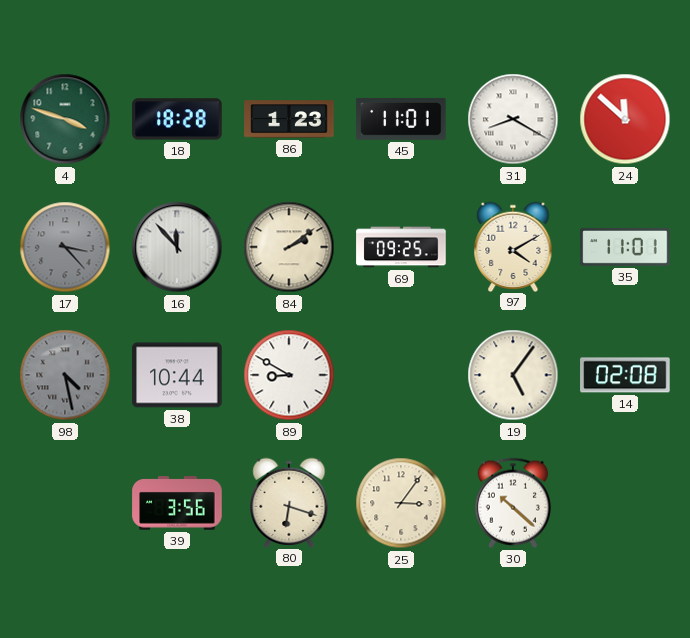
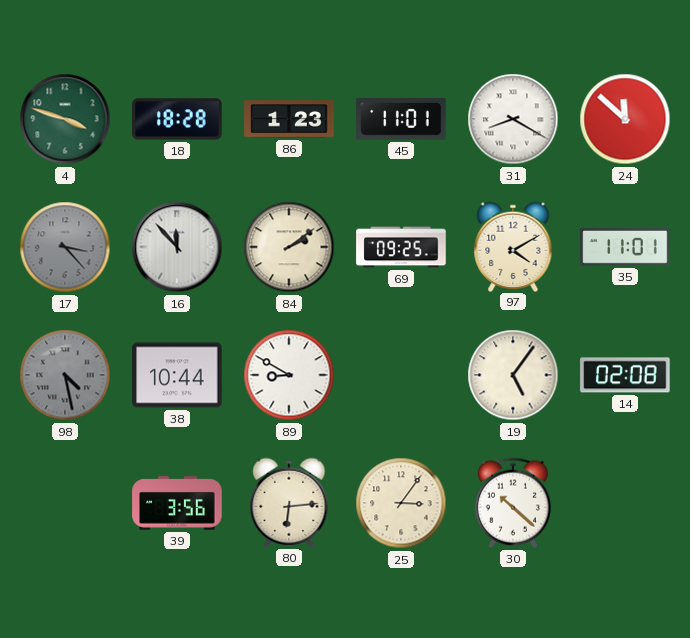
80: 6:18 -> 6:14 (289, 502)
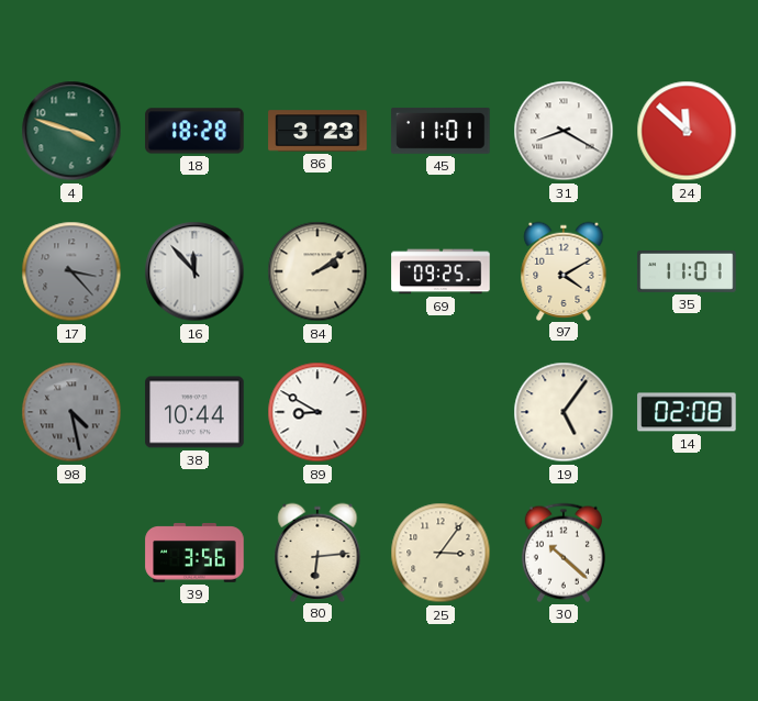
86: 1:23 -> 3:23 (317, 131)
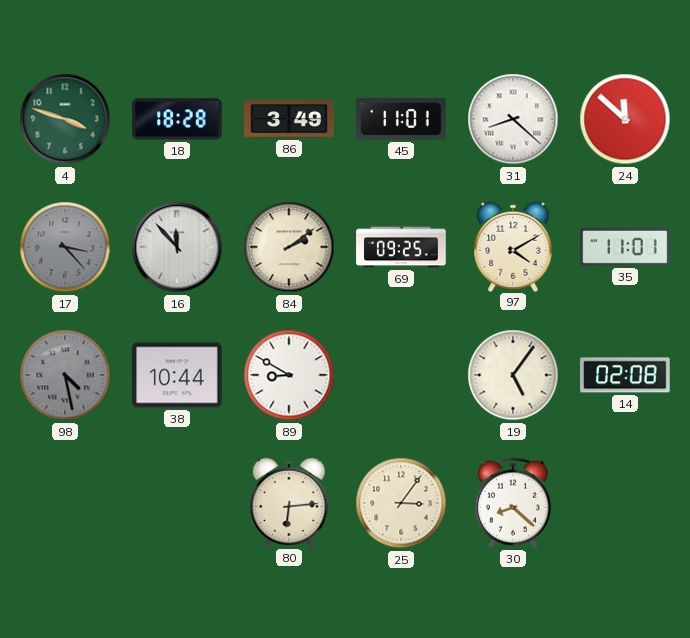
86: 3:23 -> 3:49 (289, 119)
31: 8:20 -> 8:22 (513, 119)
39: 3:56 -> none (194, 553)
30: 10:22 -> 8:22 (513, 503)
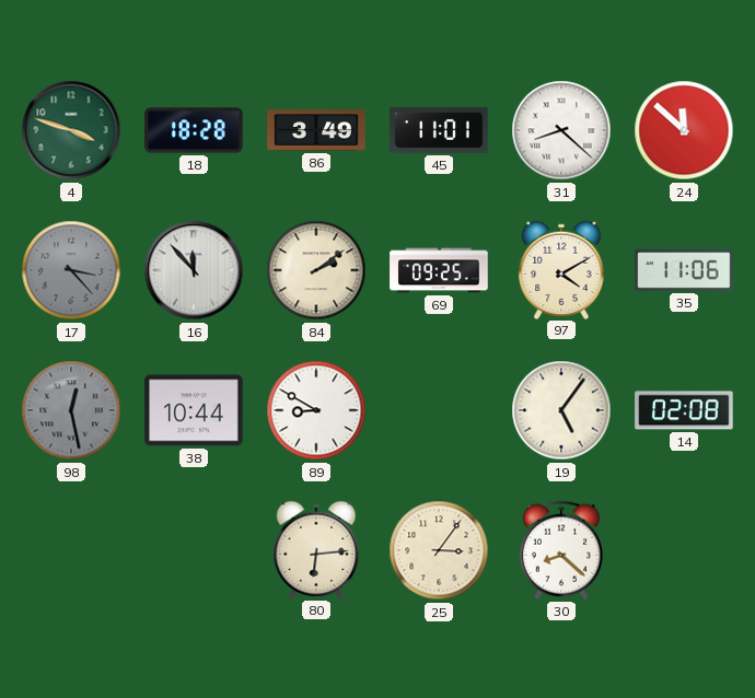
35: 11:01 -> 11:06 (684, 270)
98: 4:28 -> 12:28 (71, 410)
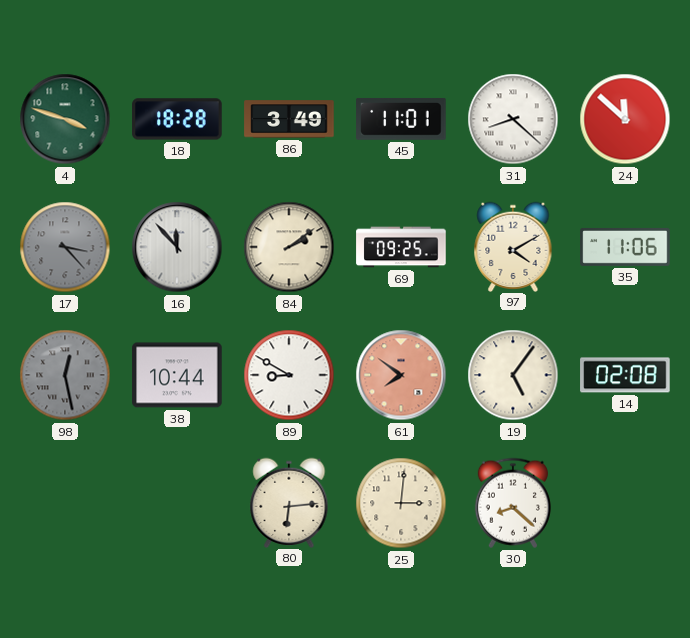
61: none -> 7:51 (401, 375)
25: 3:06 -> 3:01 (401, 503)
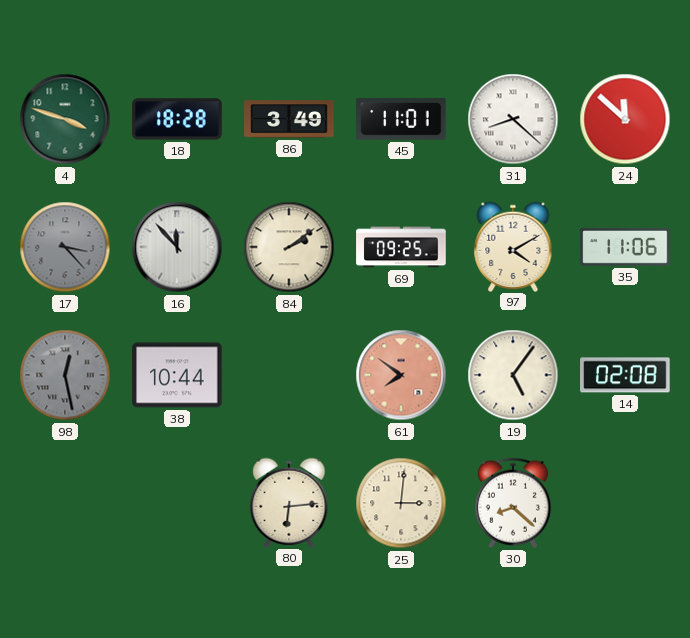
89: 8:50 -> none (289, 375)
